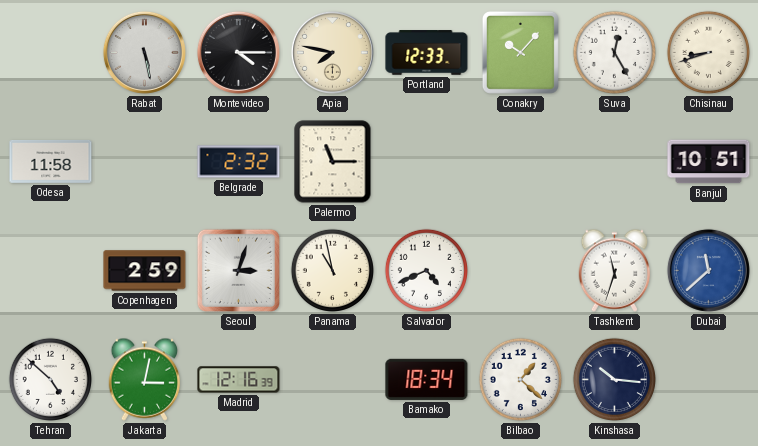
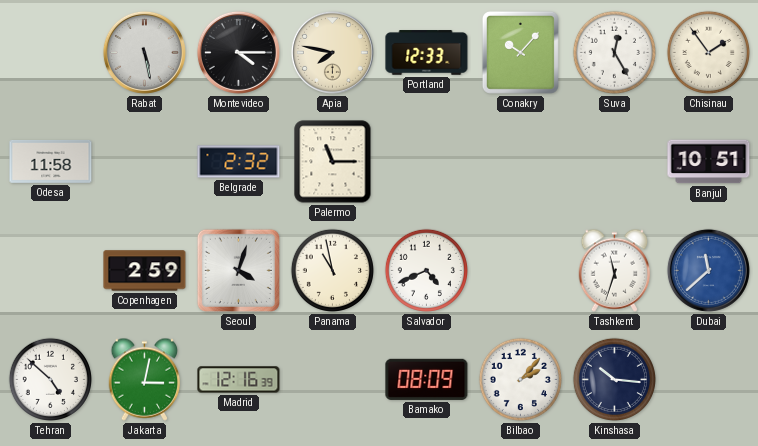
Chisinau: 8:42 -> 1:54 (708, 52)
Seoul: 3:03 -> 4:03 (238, 270)
Bamako: 18:34 -> 08:09 (427, 379)
Bilbao: 1:22 -> 2:07 (520, 379)
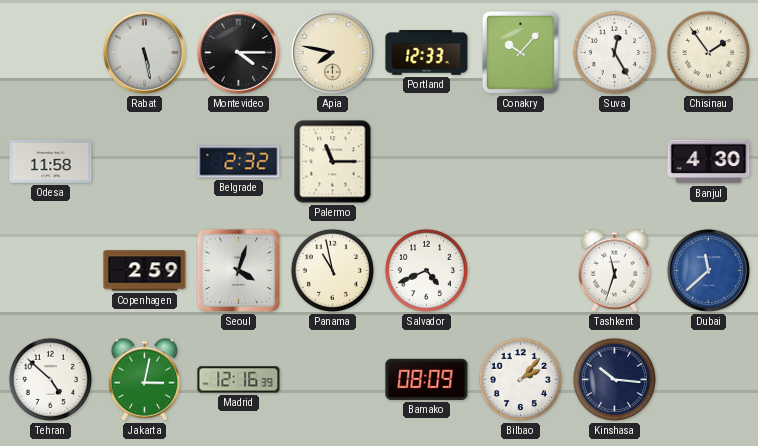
Banjul: 10:51 -> 4:30 (709, 162)
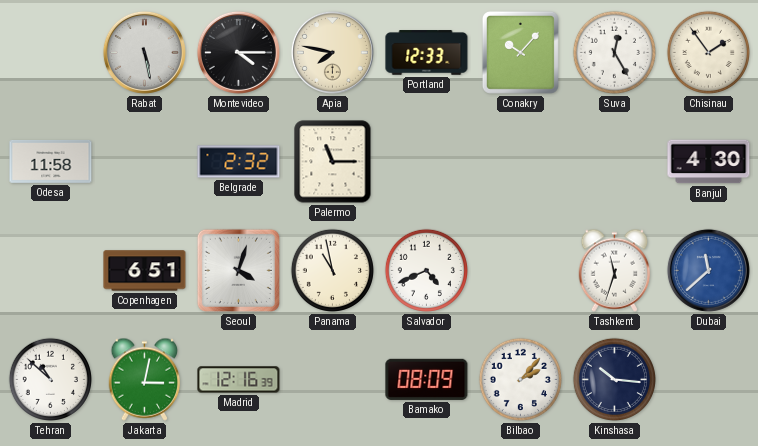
Copenhagen: 2:59 -> 6:51 (145, 271)
Tehran: 4:52 -> 10:52 (50, 379)
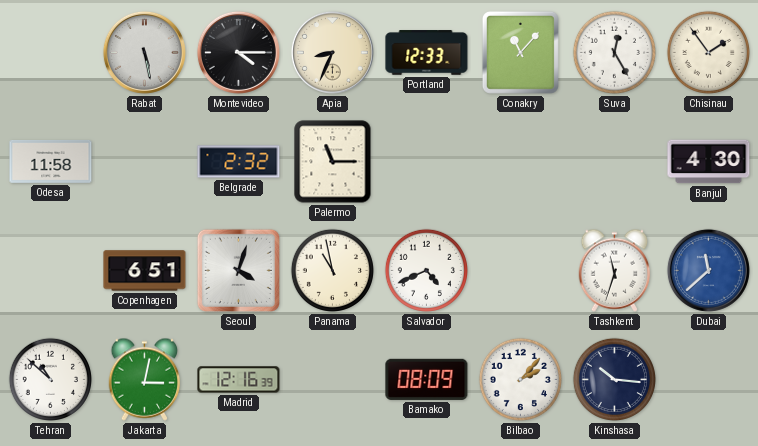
Apia: 7:47 -> 8:34 (332, 52)
Conakry: 10:07 -> 11:07 (520, 52)
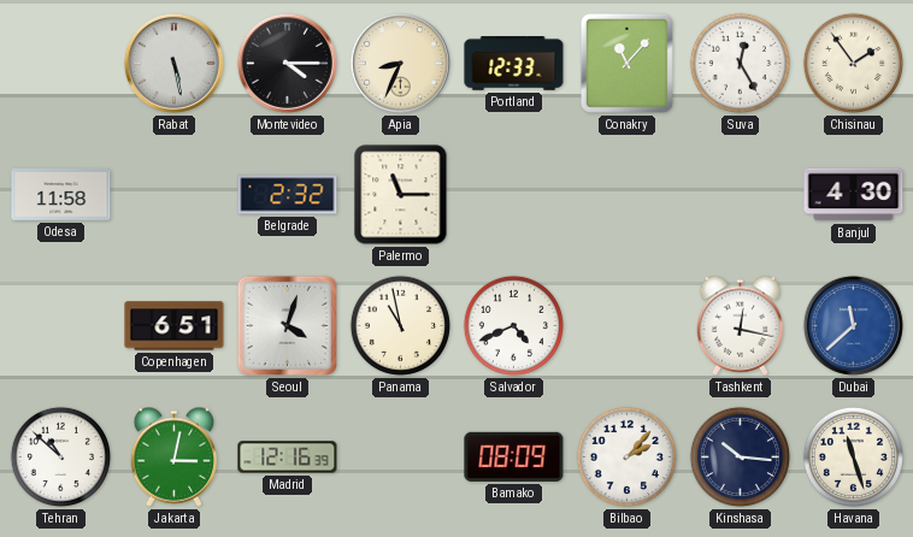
Tashkent: 11:33 -> 12:17 (741, 325)
Havana: none -> 11:27 (853, 456)
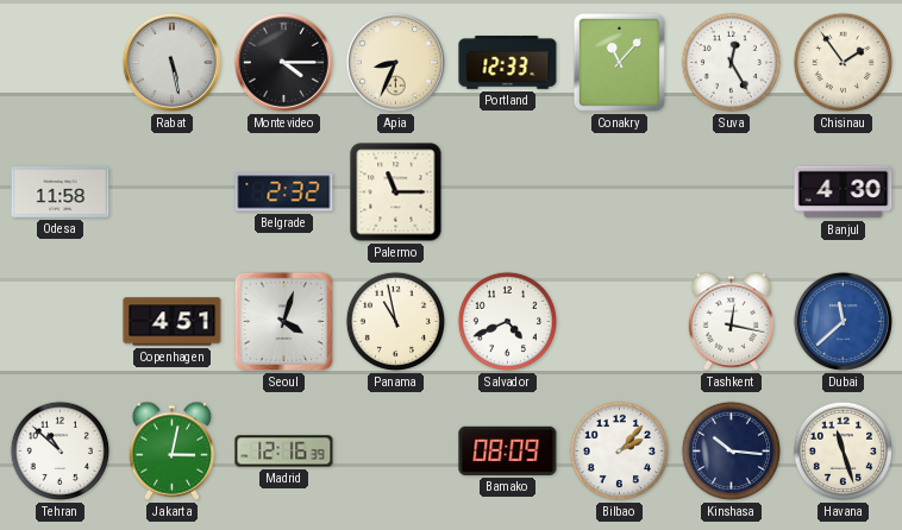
Copenhagen: 6:51 -> 4:51 (173, 322)
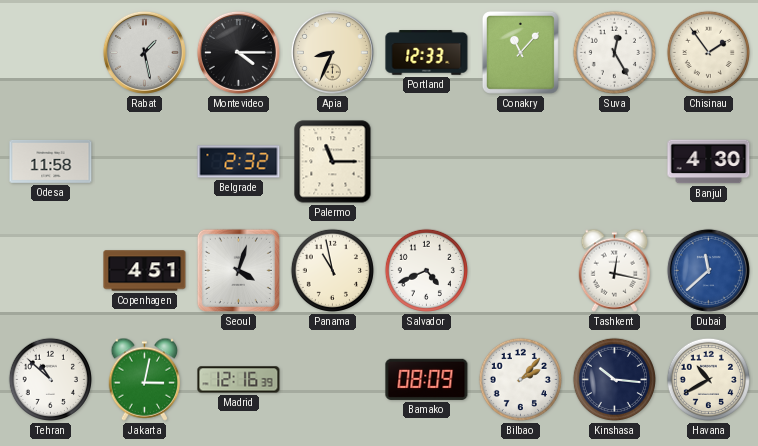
Rabat: 5:28 -> 1:28 (144, 52)
Havana: 11:27 -> 10:40 (708, 379)
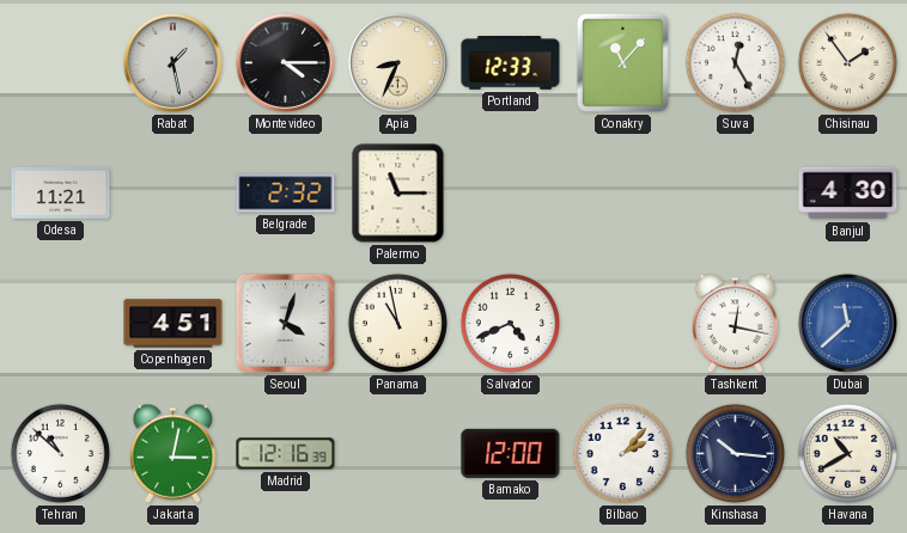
Odesa: 11:58 -> 11:21 (61, 192)
Bamako: 08:09 -> 12:00 (511, 453)
